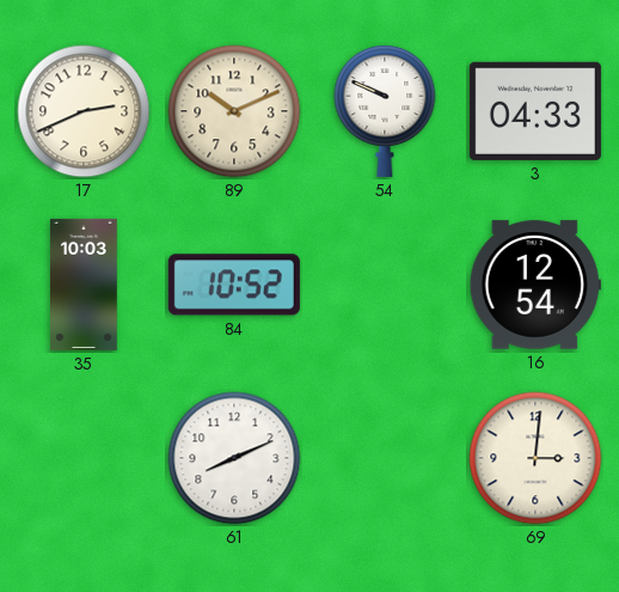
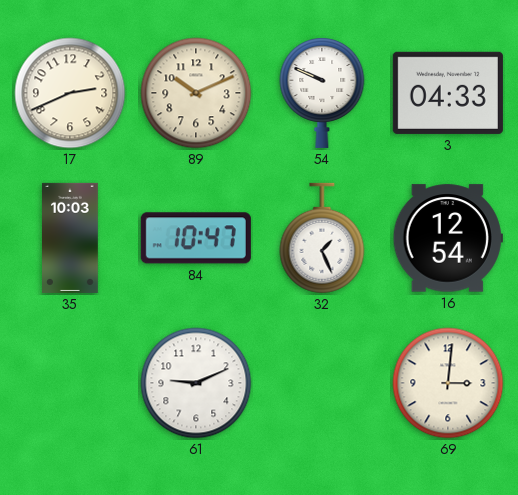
84: 10:52 -> 10:47 (196, 238)
32: none -> 1:26 (322, 238)
61: 8:11 -> 9:11 (196, 383)
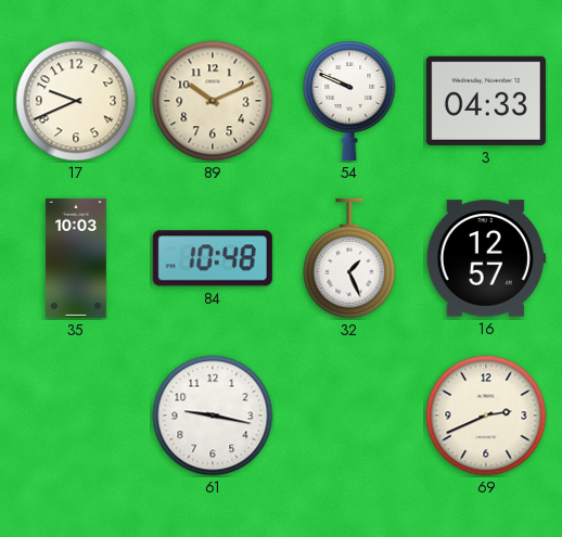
17: 2:41 -> 9:41 (76, 101)
84: 10:47 -> 10:48 (213, 258)
16: 12:54 -> 12:57 (486, 258)
61: 9:11 -> 9:17 (213, 415)
69: 3:01 -> 2:41 (486, 415)
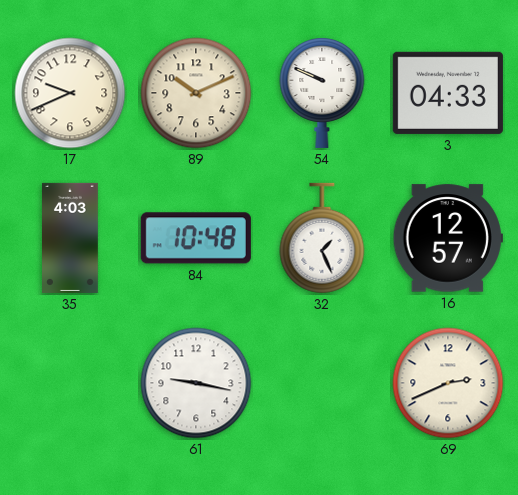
35: 10:03 -> 4:03 (70, 238)
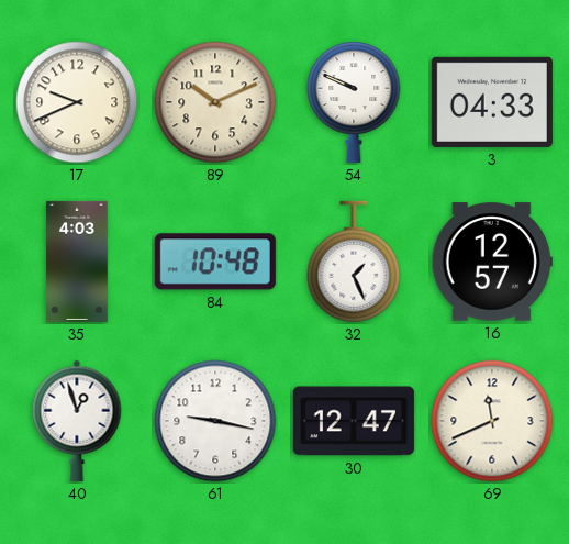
40: none -> 12:57 (77, 421)
30: none -> 12:47 (354, 421)
69: 2:41 -> 11:41 (492, 421)
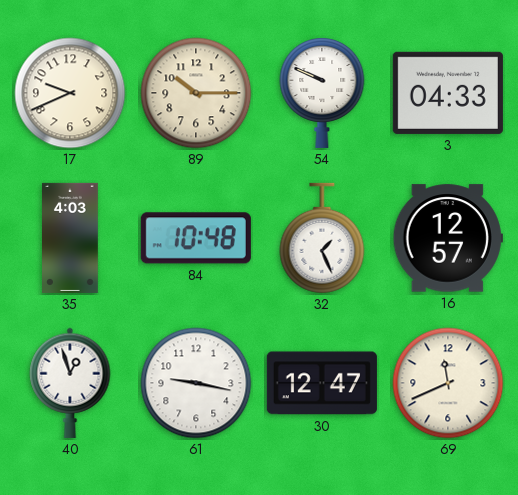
89: 10:11 -> 10:15 (196, 93)
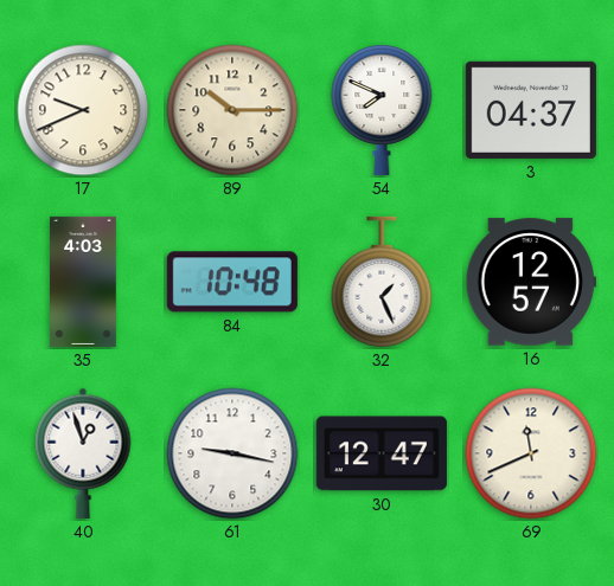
54: 9:49 -> 7:49 (382, 110)
3: 04:33 -> 04:37 (531, 110)
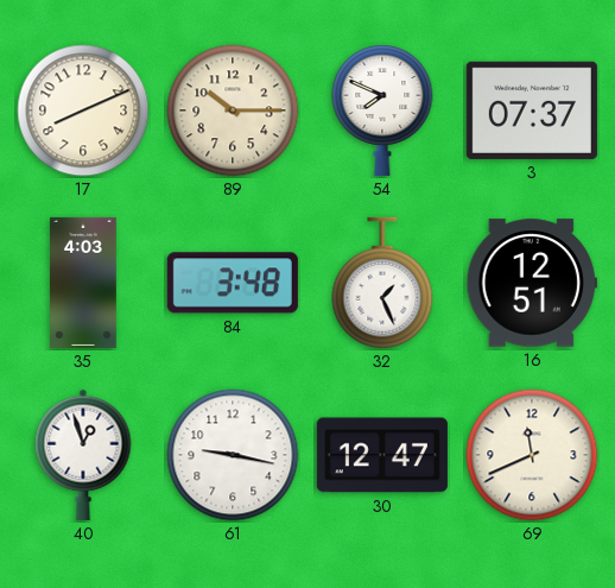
17: 9:41 -> 8:11 (83, 110)
3: 04:37 -> 07:37 (532, 110)
84: 10:48 -> 3:48 (233, 283)
16: 12:57 -> 12:51 (532, 283)
